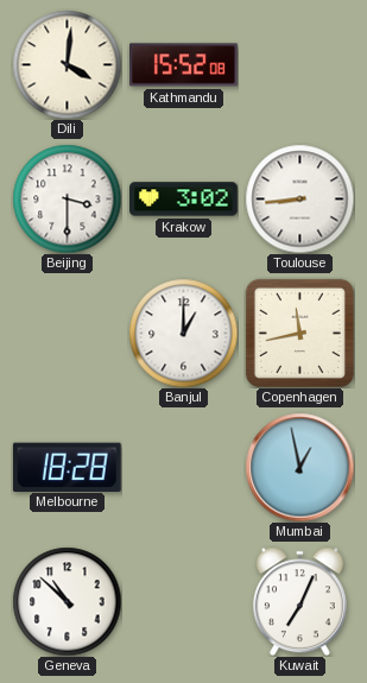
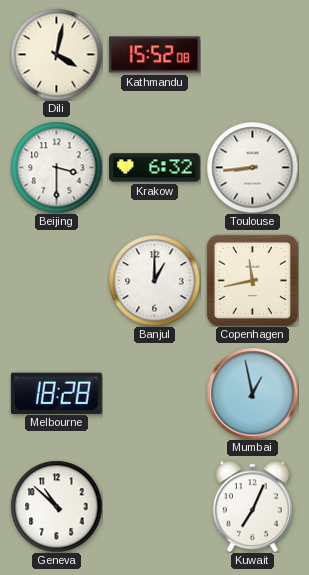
Dili: 4:01 -> 4:02 (56, 54)
Krakow: 3:02 -> 6:32 (155, 168)
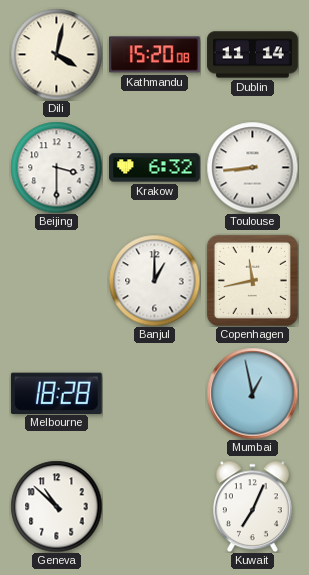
Kathmandu: 15:52 -> 15:20 (155, 55)
Dublin: none -> 11:14 (253, 55)
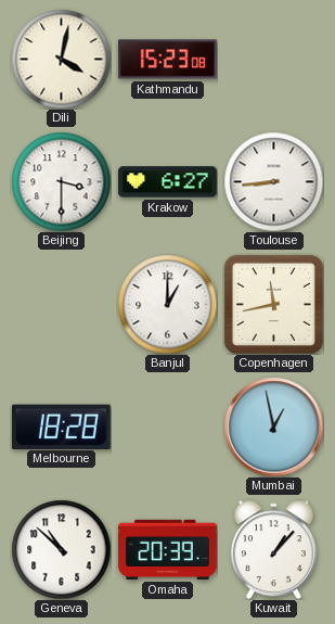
Kathmandu: 15:20 -> 15:23 (168, 60)
Dublin: 11:14 -> none (253, 55)
Krakow: 6:32 -> 6:27 (168, 182)
Omaha: none -> 20:39 (168, 549)
Kuwait: 7:04 -> 1:07 (273, 549)
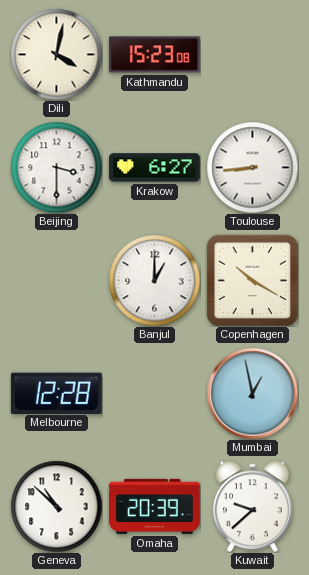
Copenhagen: 11:43 -> 10:20 (252, 280)
Melbourne: 18:28 -> 12:28 (56, 393)
Kuwait: 1:07 -> 9:38 (252, 506)
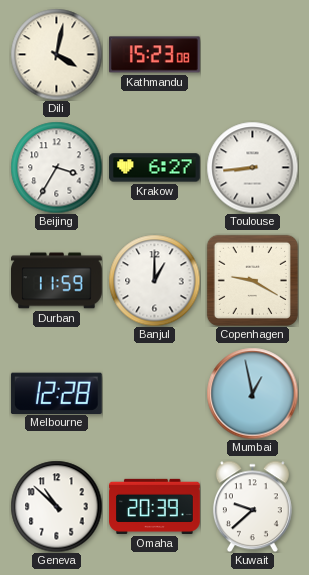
Beijing: 3:30 -> 3:35 (56, 167)
Durban: none -> 11:59 (57, 281)
Copenhagen: 10:20 -> 9:20 (252, 280)
